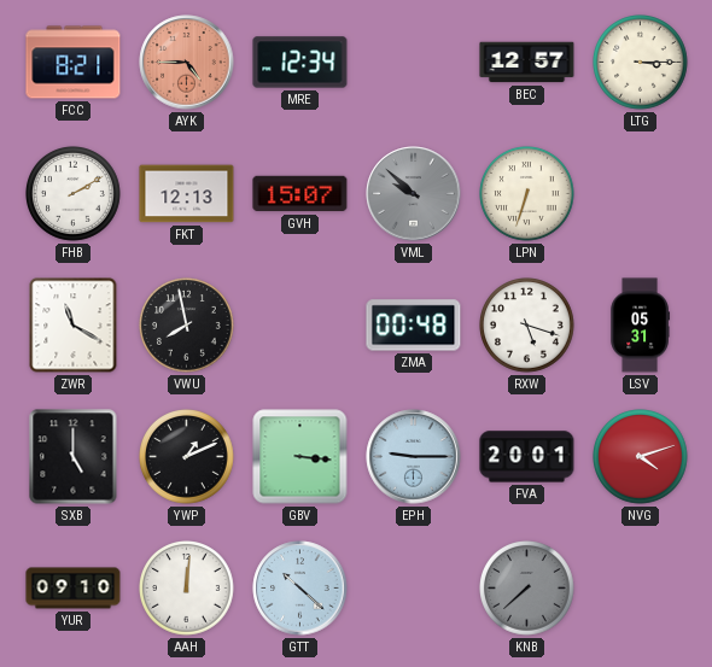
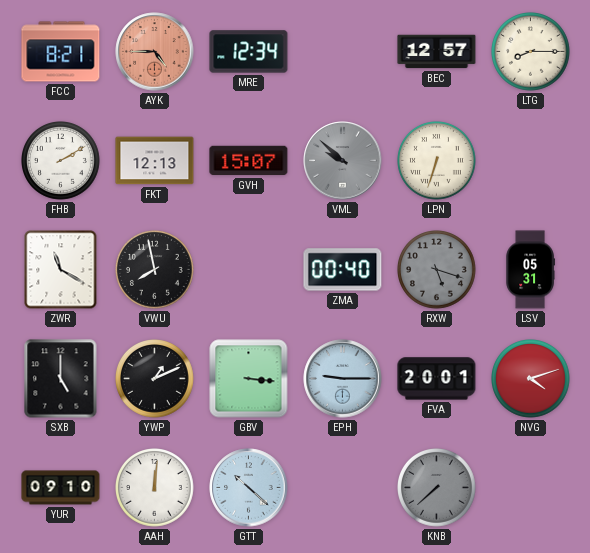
LTG: 3:15 -> 8:15 (531, 52)
ZMA: 00:48 -> 00:40 (343, 270)
RXW dial: white -> grey (437, 270)
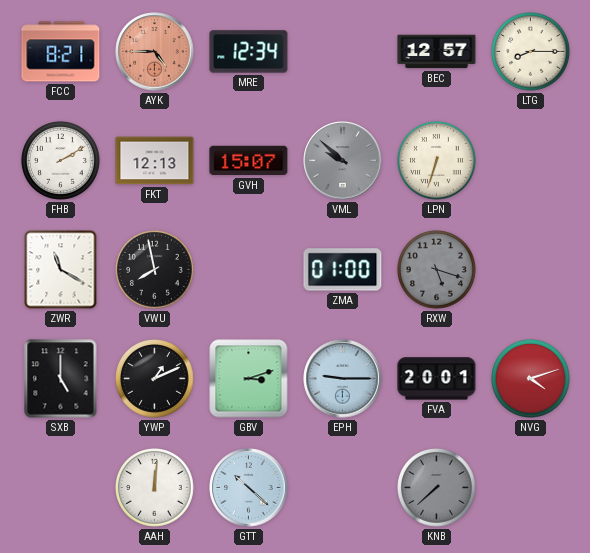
ZMA: 00:40 -> 01:00 (343, 270)
LSV: 05:31 -> none (530, 270)
GBV: 3:16 -> 3:12 (249, 379)
YUR: 09:10 -> none (61, 488)
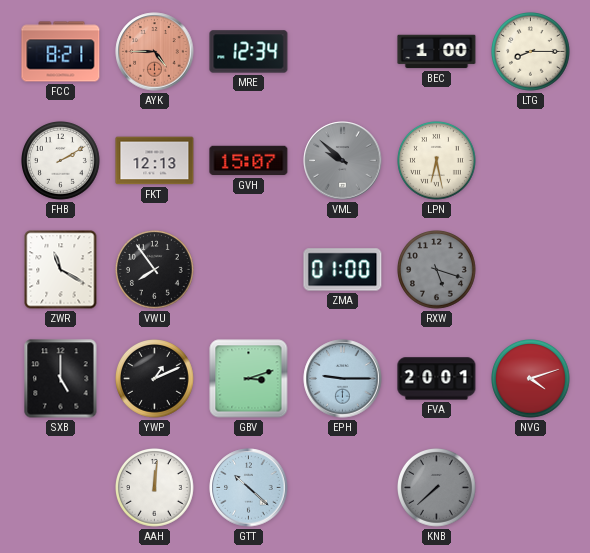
BEC: 12:57 -> 1:00 (437, 52)
LPN: 6:33 -> 6:28 (437, 161)
VWU: 7:58 -> 7:54 (155, 270)
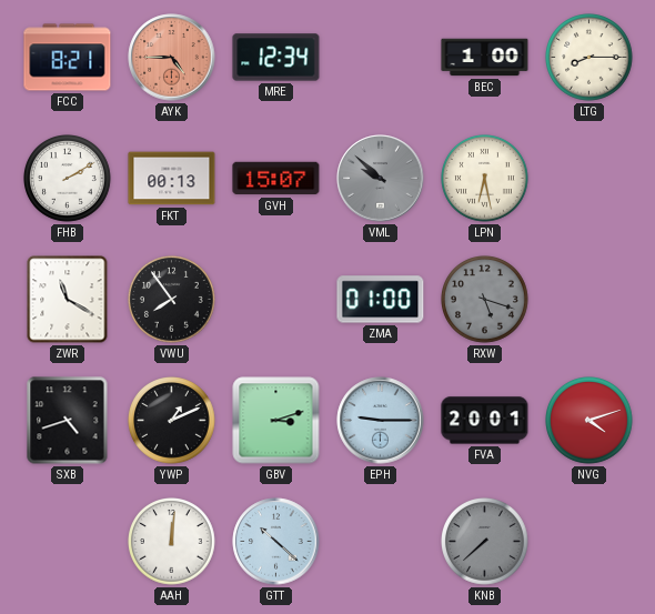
FKT: 12:13 -> 00:13 (172, 179)
SXB: 5:00 -> 4:42 (68, 421)
